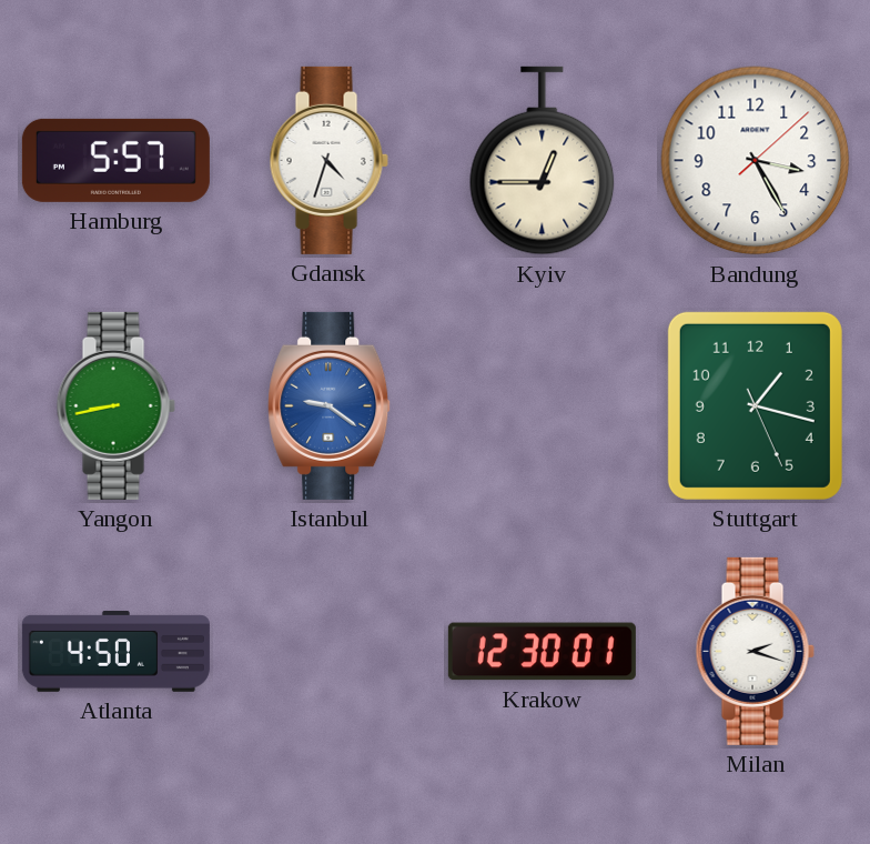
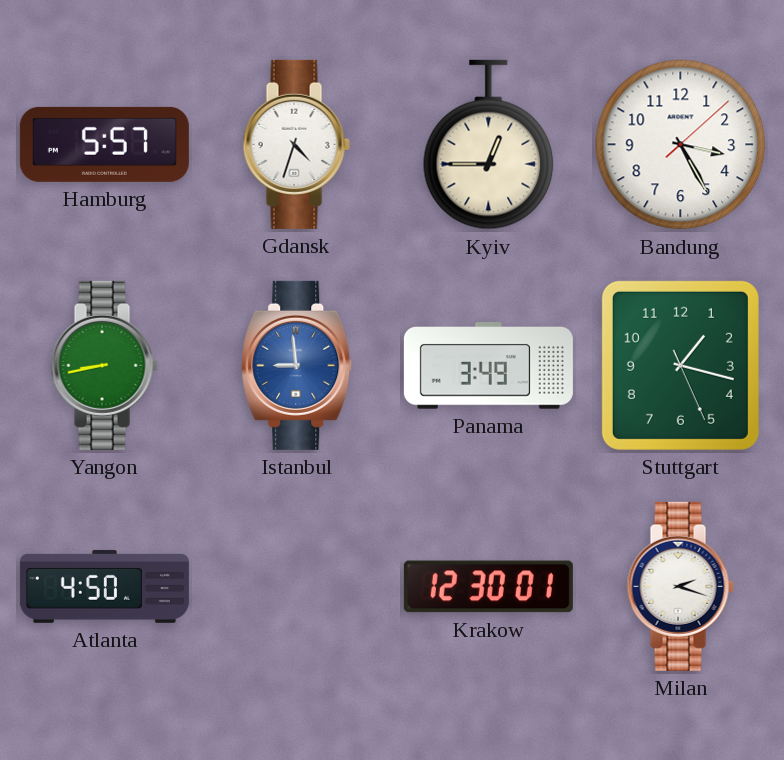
Istanbul: 9:21 -> 8:59 (297, 365)
Panama: none -> 3:49 (488, 366)
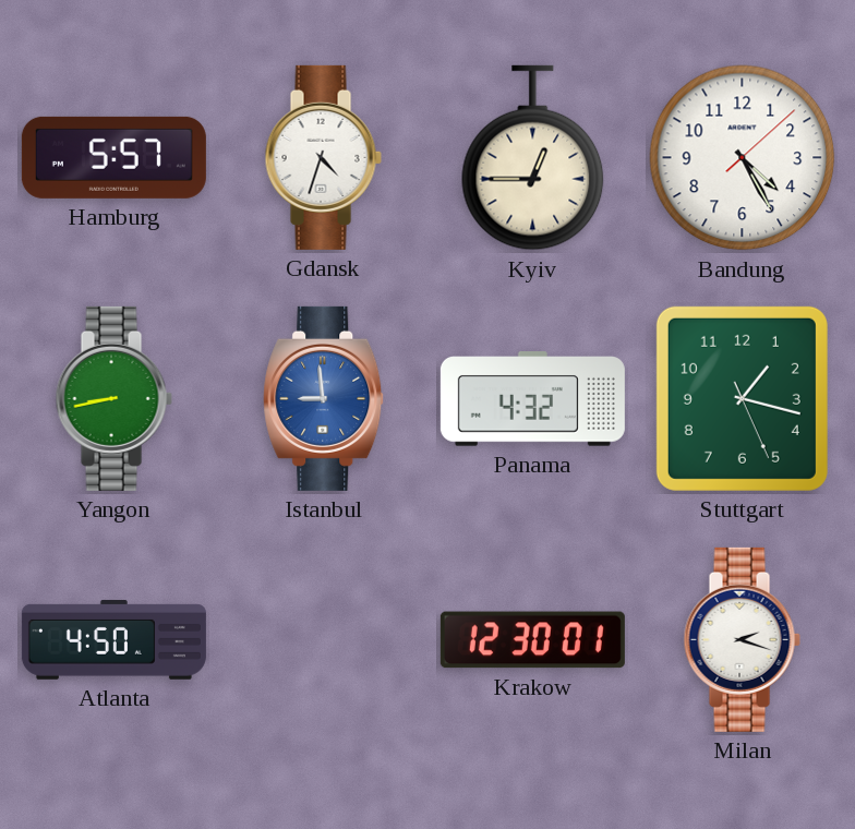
Bandung: 3:25 -> 4:25 (743, 158)
Panama: 3:49 -> 4:32 (532, 399)
